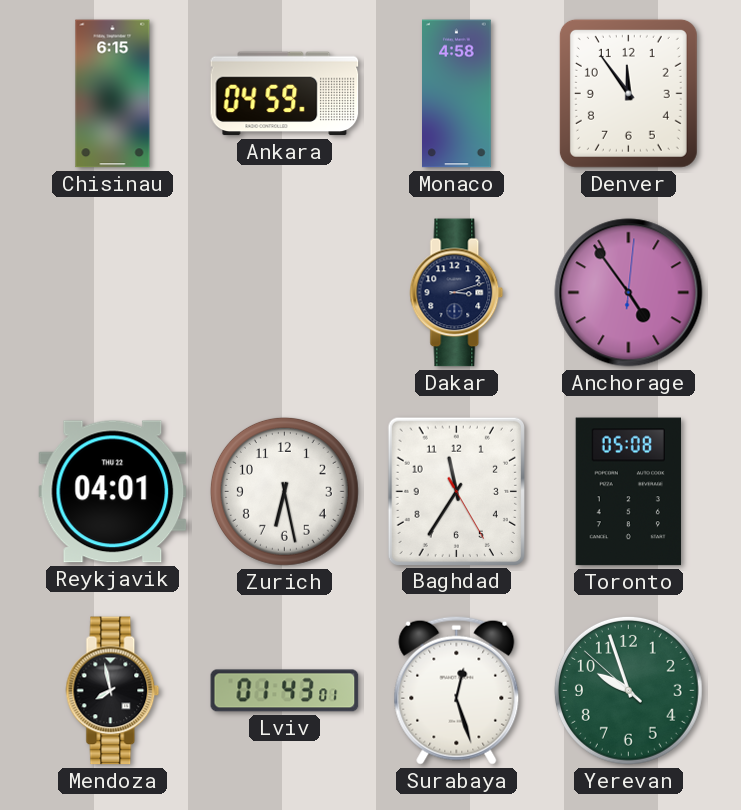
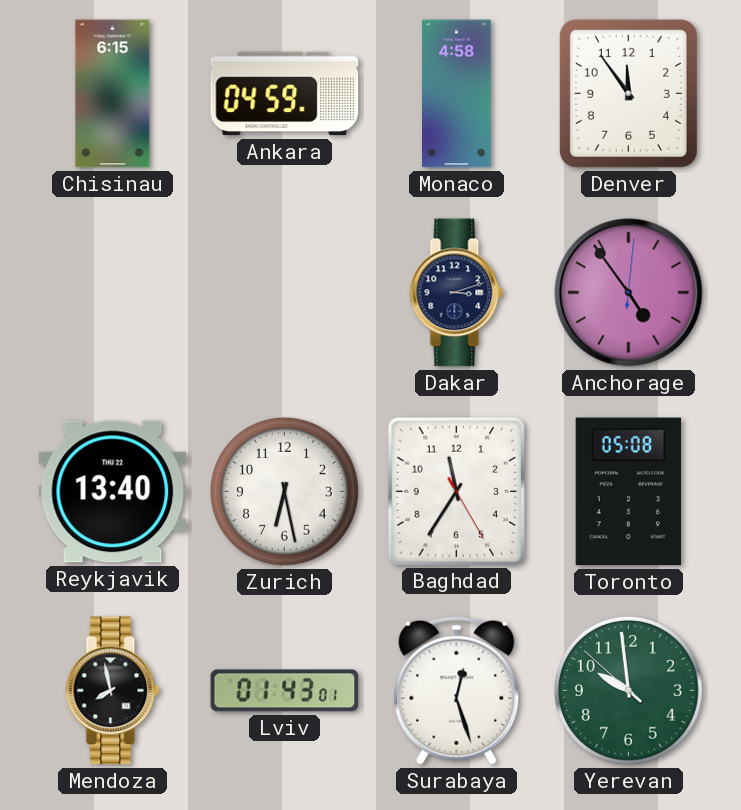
Reykjavik: 04:01 -> 13:40 (113, 492)
Yerevan: 9:56 -> 9:58 (628, 690)
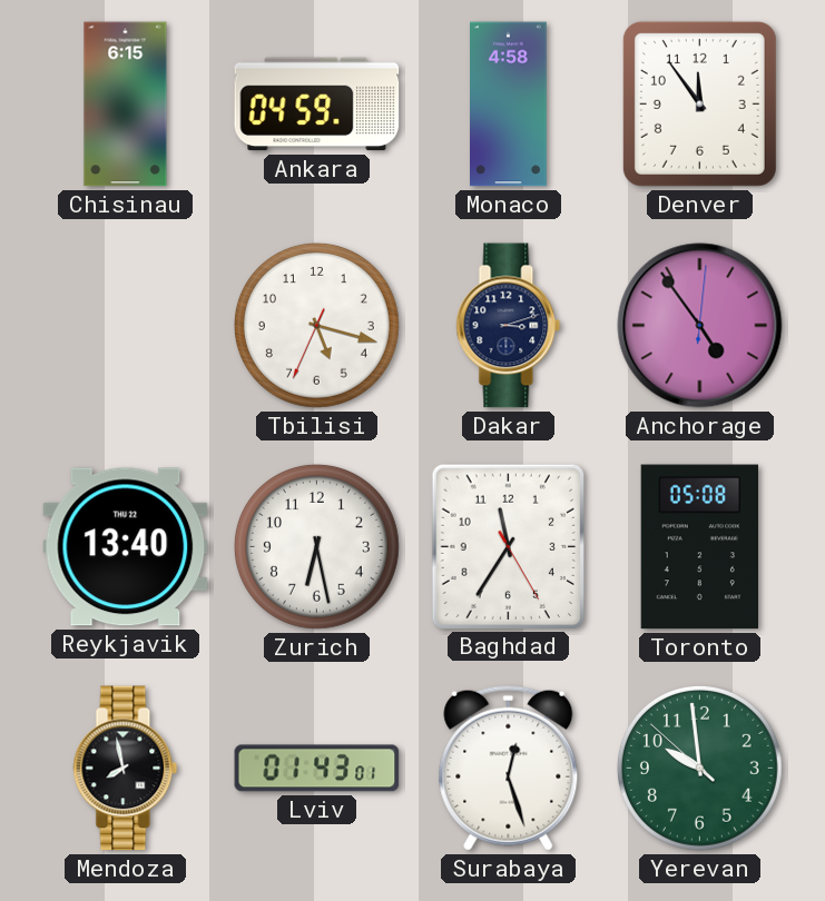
Tbilisi: none -> 5:17 (316, 325)
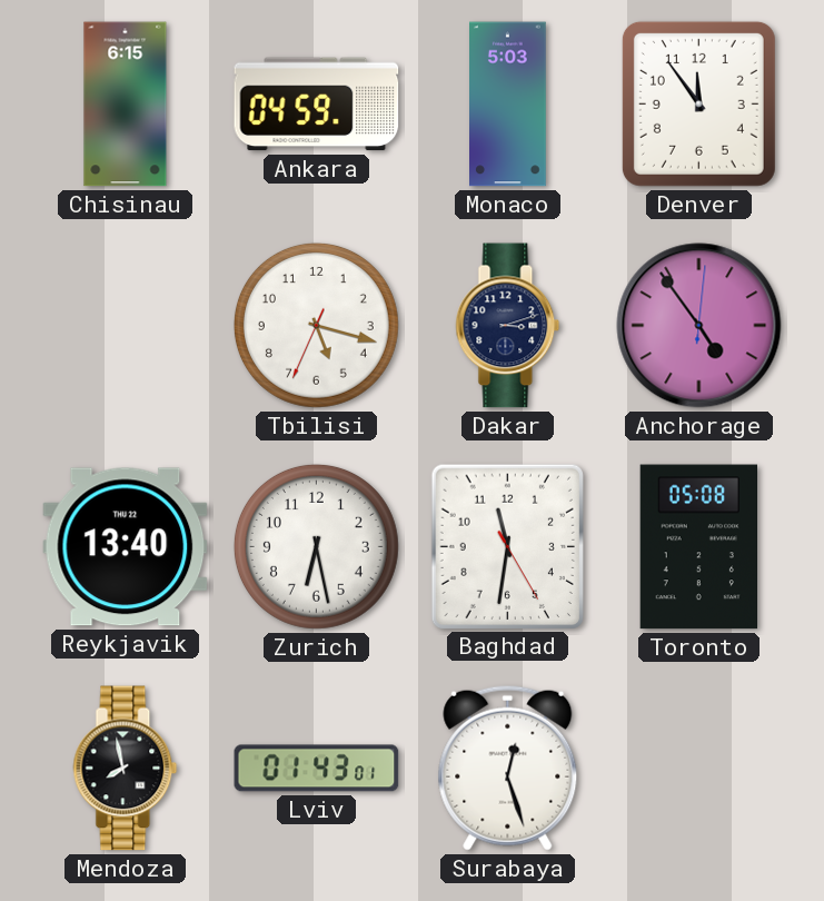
Monaco: 4:58 -> 5:03 (508, 105)
Baghdad: 11:35 -> 11:31 (507, 546)
Yerevan: 9:58 -> none (699, 768)
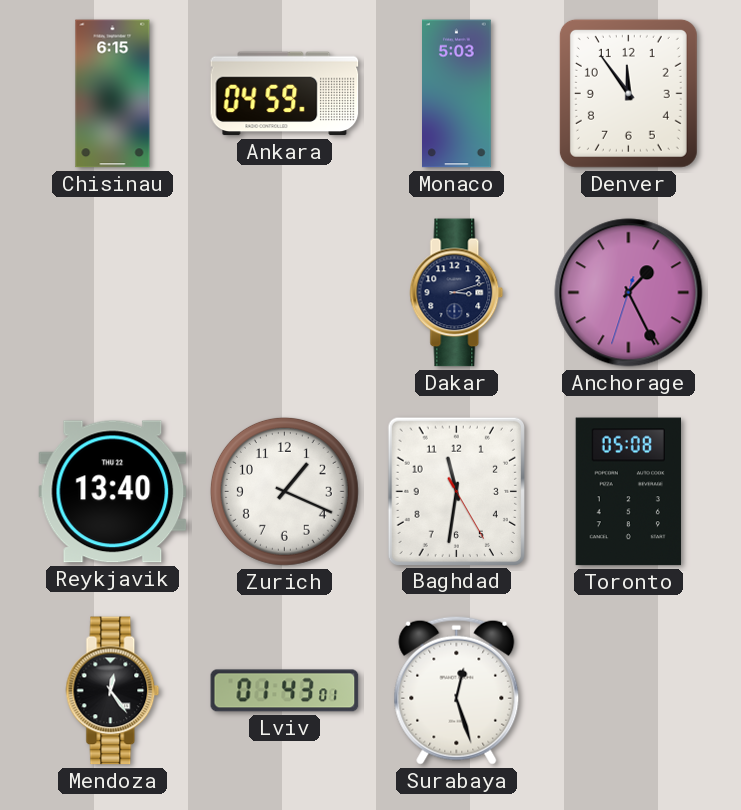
Tbilisi: 5:17 -> none (316, 325)
Anchorage: 4:54 -> 1:25 (629, 293)
Zurich: 6:28 -> 1:19 (284, 491)
Mendoza: 7:58 -> 12:24 (113, 691)
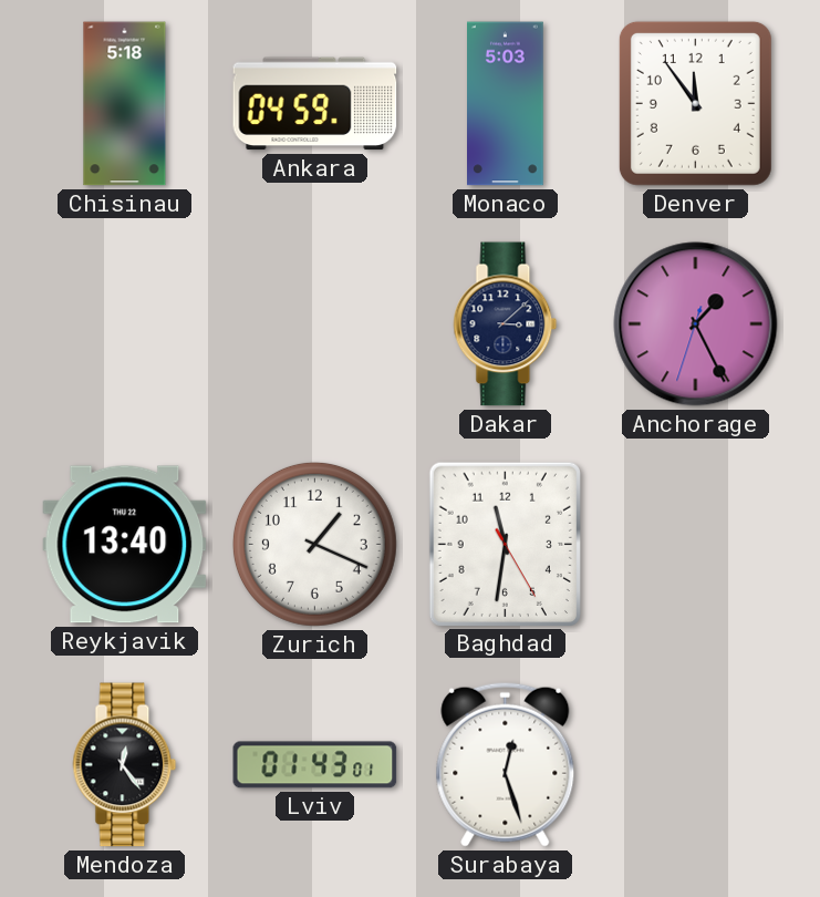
Chisinau: 6:15 -> 5:18 (125, 104)
Dakar: 3:12 -> 3:08 (506, 324)
Toronto: 05:08 -> none (628, 492)
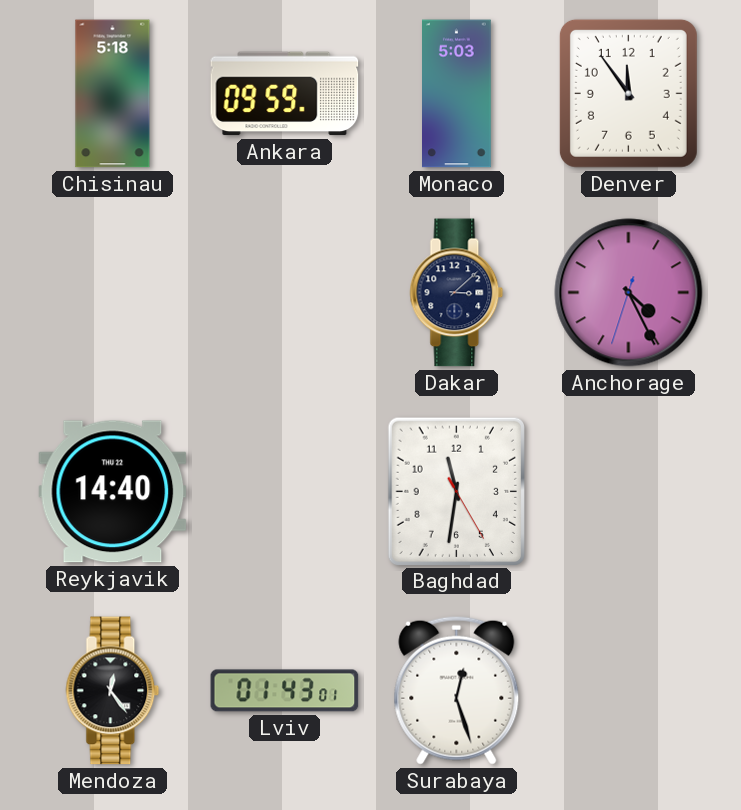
Ankara: 04:59 -> 09:59 (285, 94)
Anchorage: 1:25 -> 4:25 (629, 293)
Reykjavik: 13:40 -> 14:40 (113, 492)
Zurich: 1:19 -> none (314, 544)
